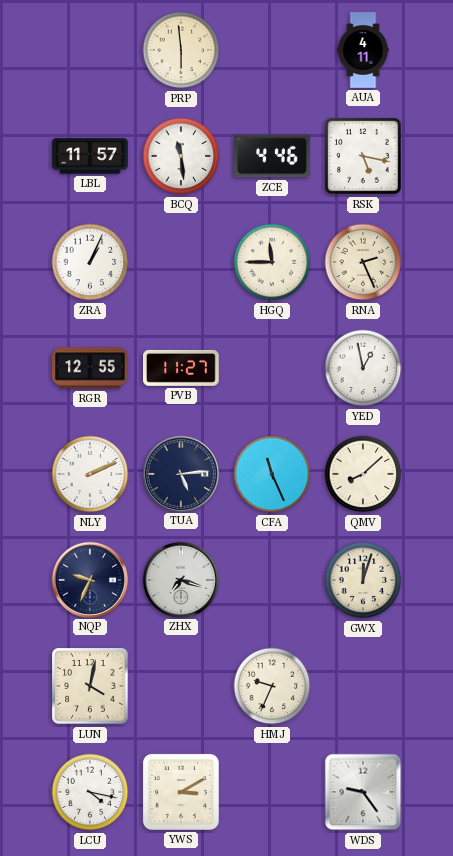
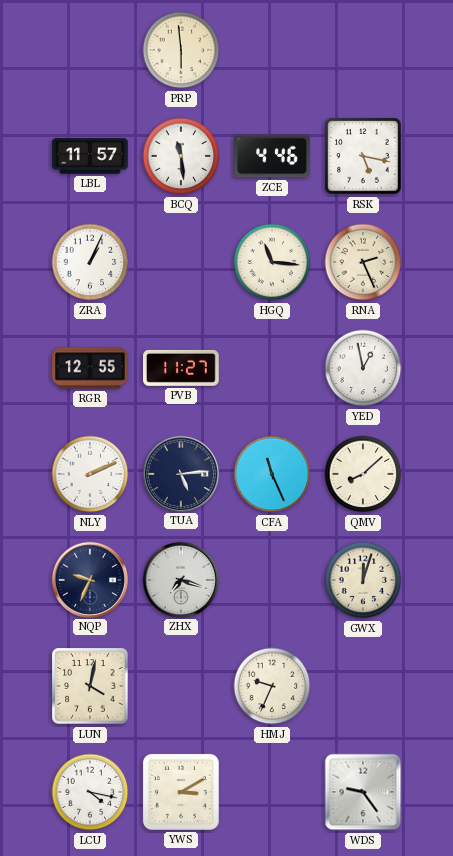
AUA: 4:11 -> none (363, 50)
HGQ: 11:45 -> 11:16 (272, 262)
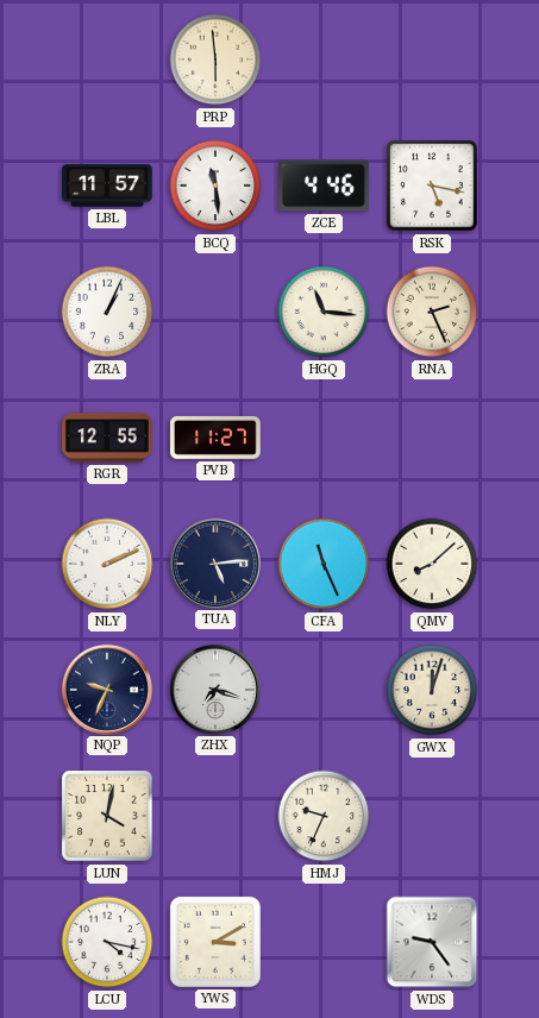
YED: 12:58 -> none (363, 368)
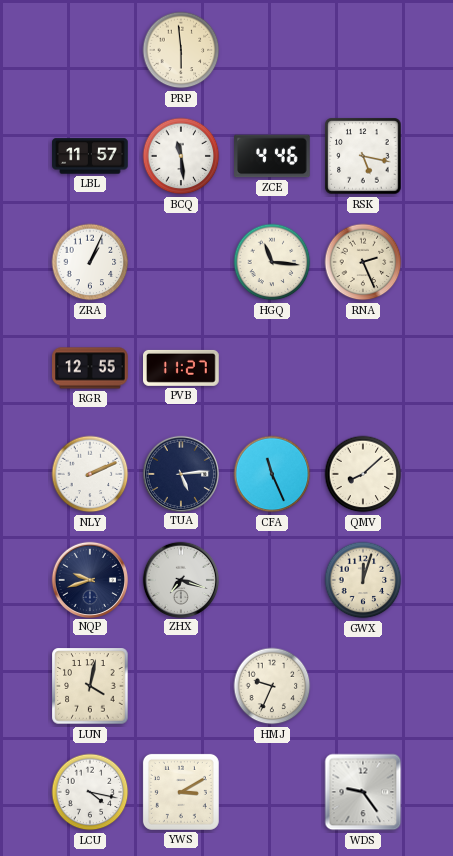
NQP: 9:34 -> 9:42 (89, 579)
